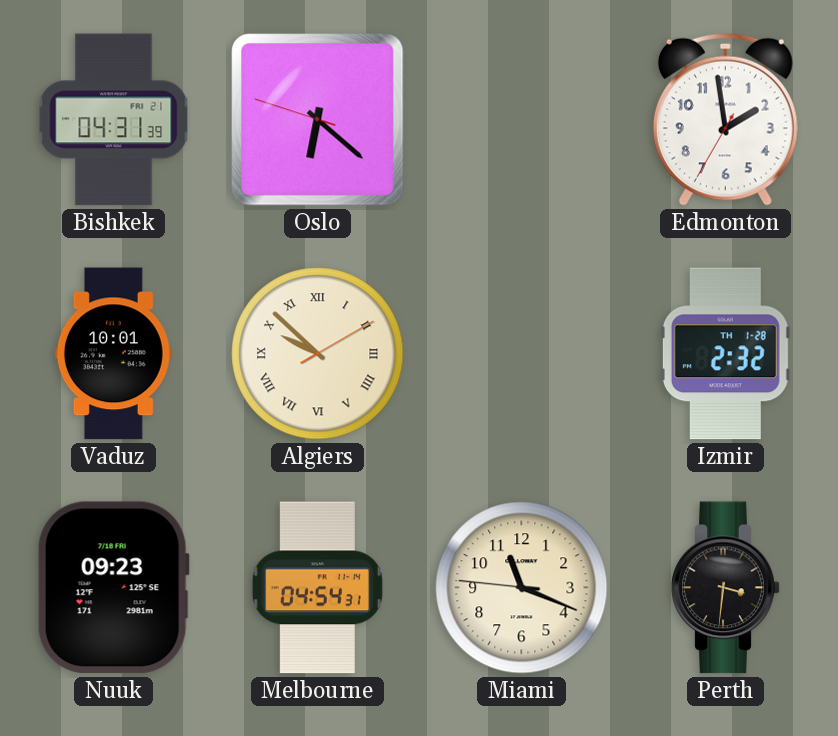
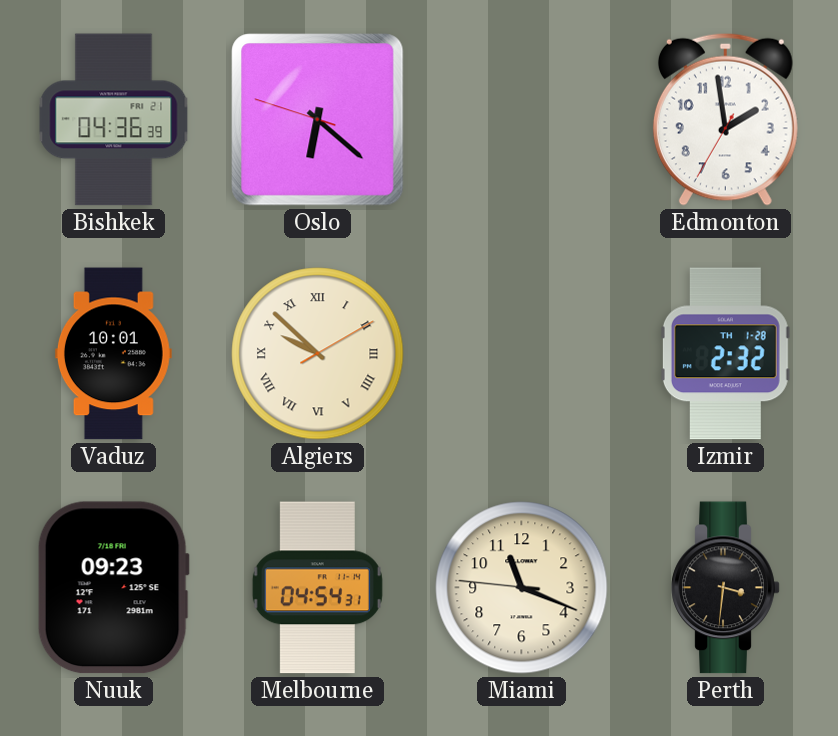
Bishkek: 04:31 -> 04:36 (114, 120)
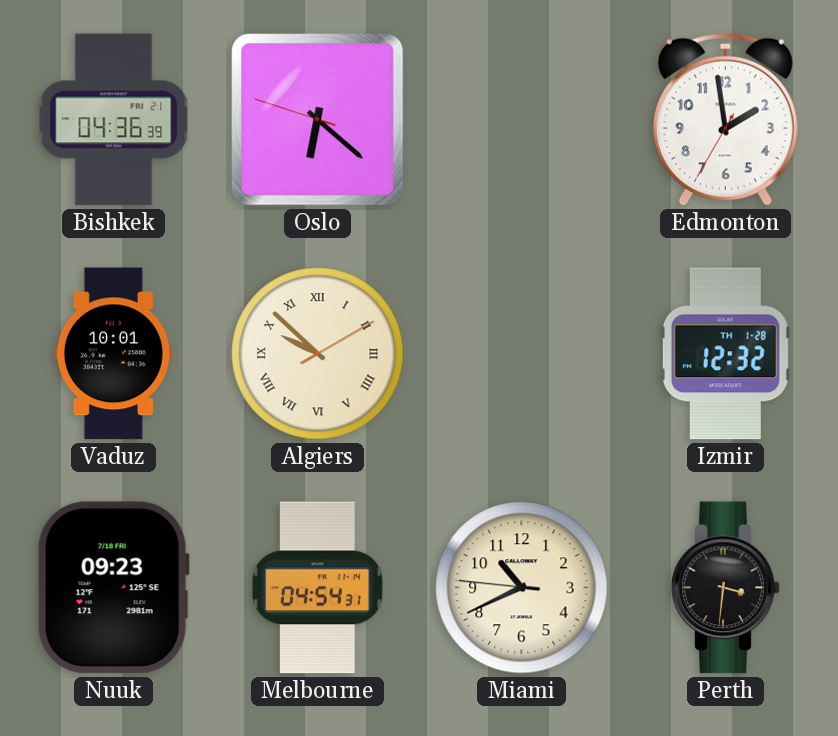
Izmir: 2:32 -> 12:32 (725, 354)
Miami: 11:18 -> 10:40 (522, 588)
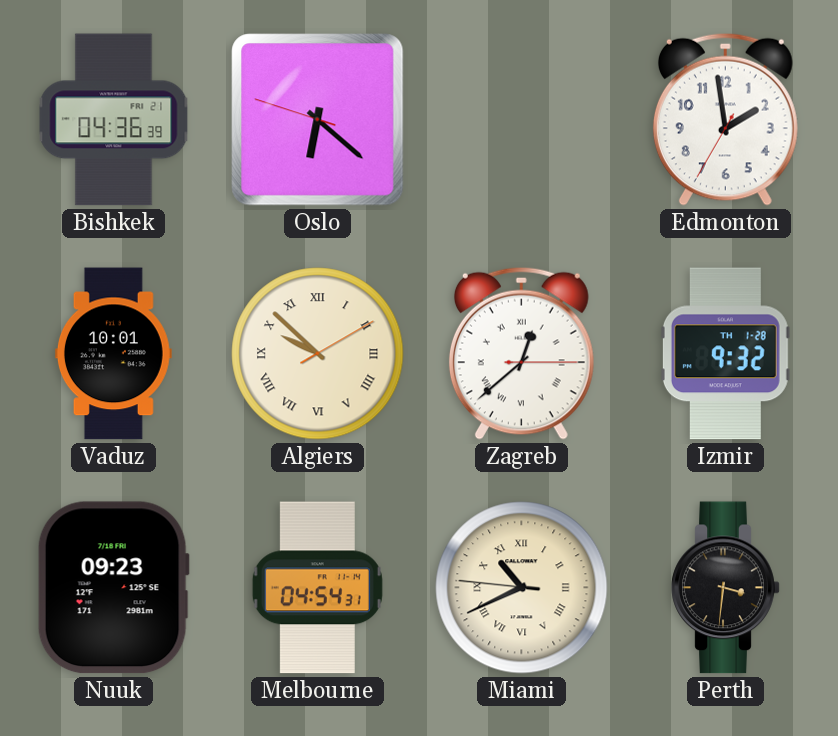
Zagreb: none -> 12:38 (521, 353)
Izmir: 12:32 -> 9:32 (725, 354)
Miami numerals: Arabic -> Roman (522, 588)
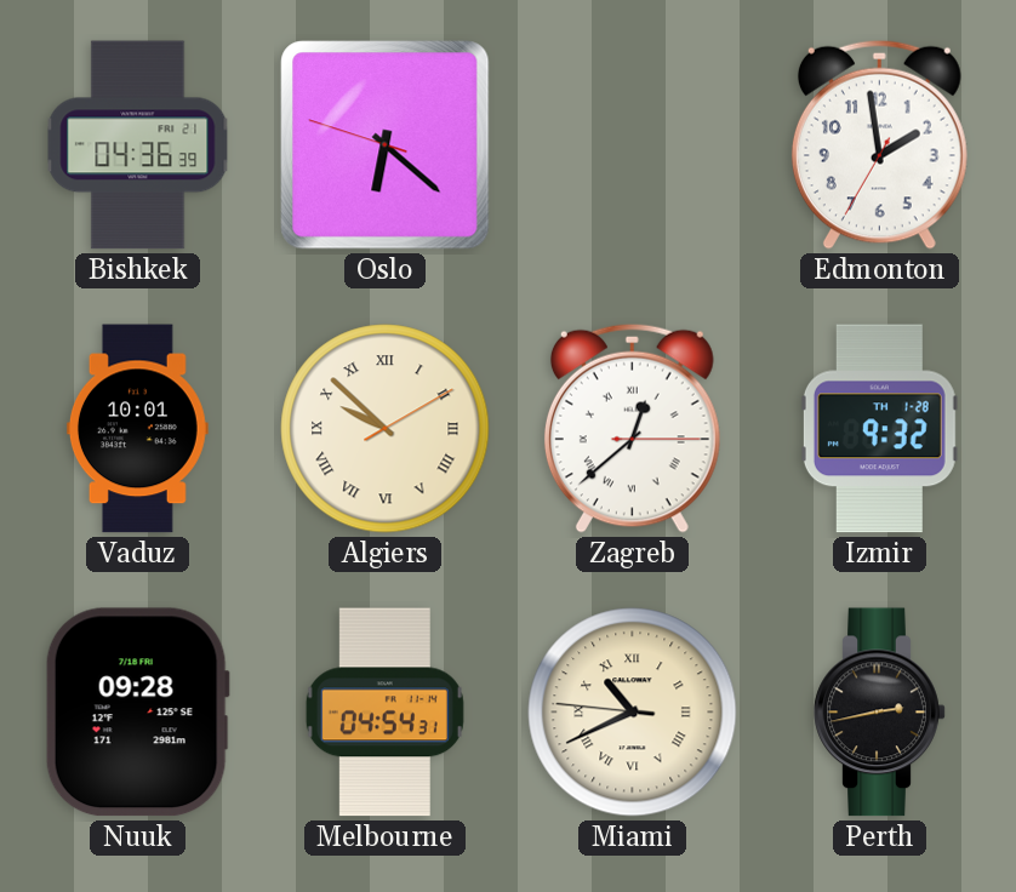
Nuuk: 09:23 -> 09:28 (137, 713)
Perth: 3:31 -> 2:43 (880, 713)
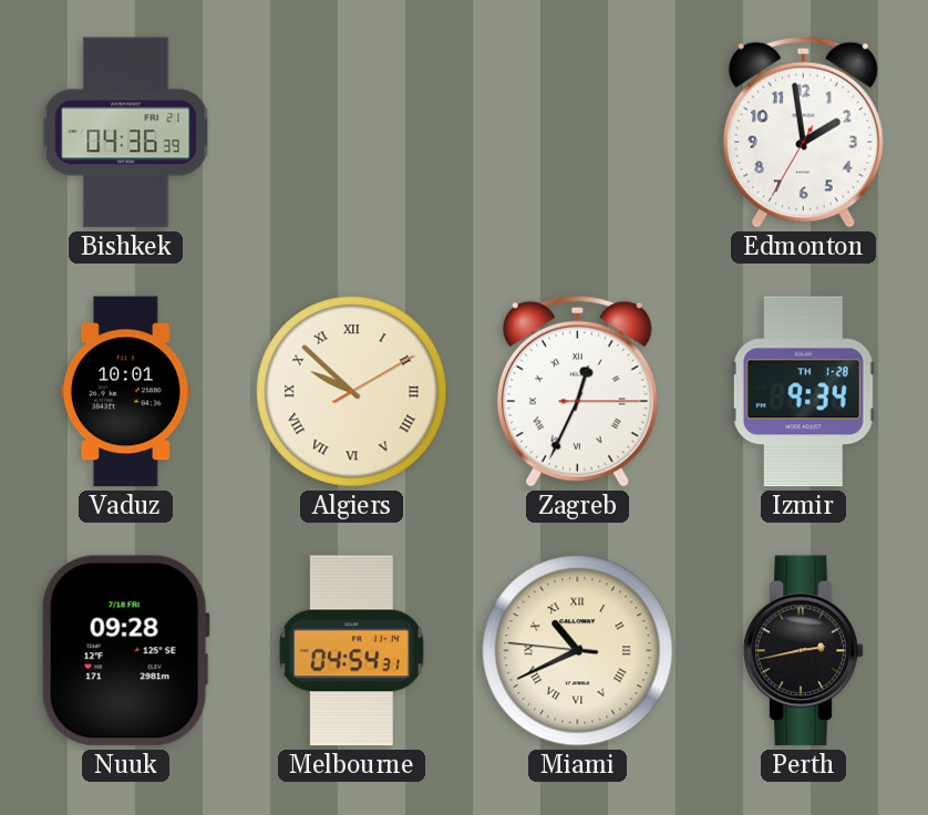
Oslo: 6:21 -> none (386, 145)
Zagreb: 12:38 -> 12:34 (577, 391)
Izmir: 9:32 -> 9:34 (803, 392)
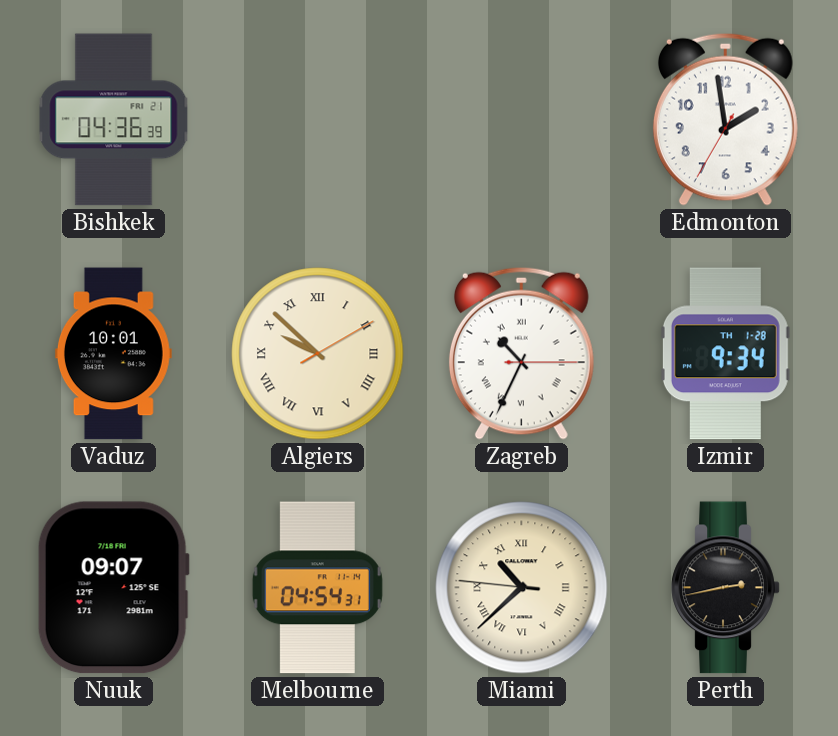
Zagreb: 12:34 -> 10:34 (521, 353)
Nuuk: 09:28 -> 09:07 (113, 588)
Miami: 10:40 -> 10:37 (522, 588)
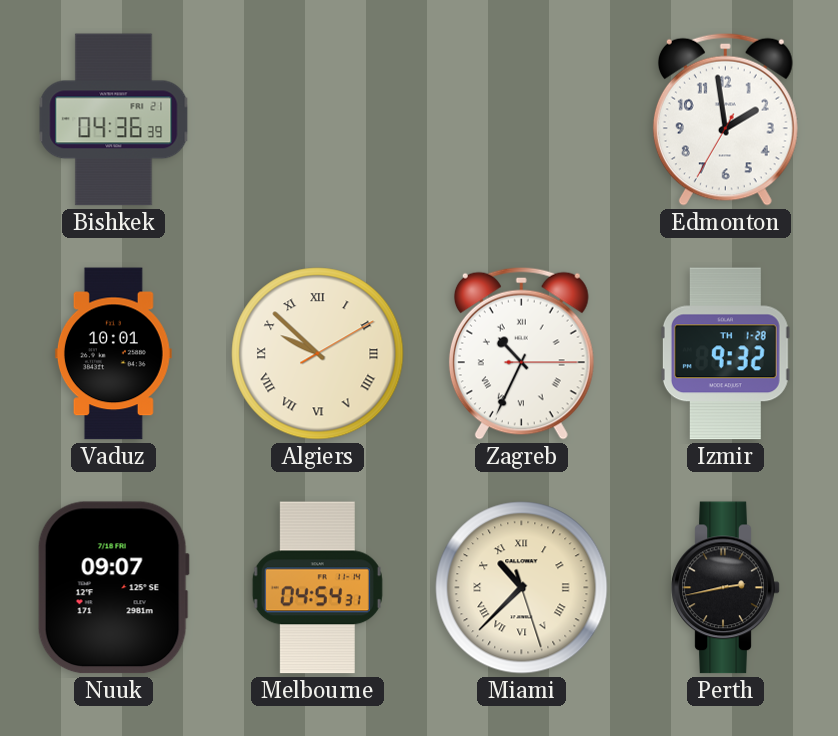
Izmir: 9:34 -> 9:32 (725, 354)
Miami: 10:37:46 -> 10:37:27 (522, 588)
